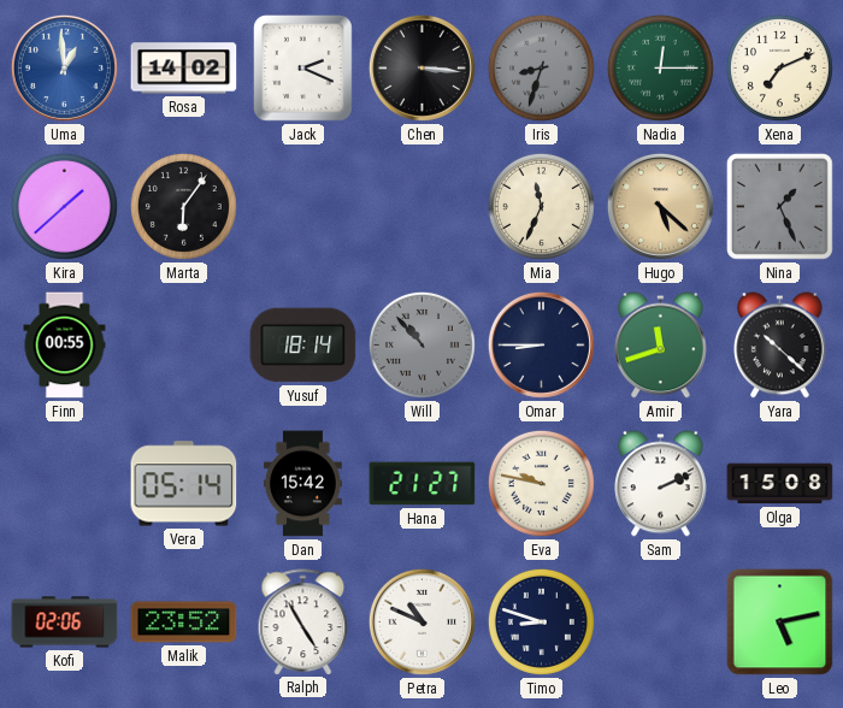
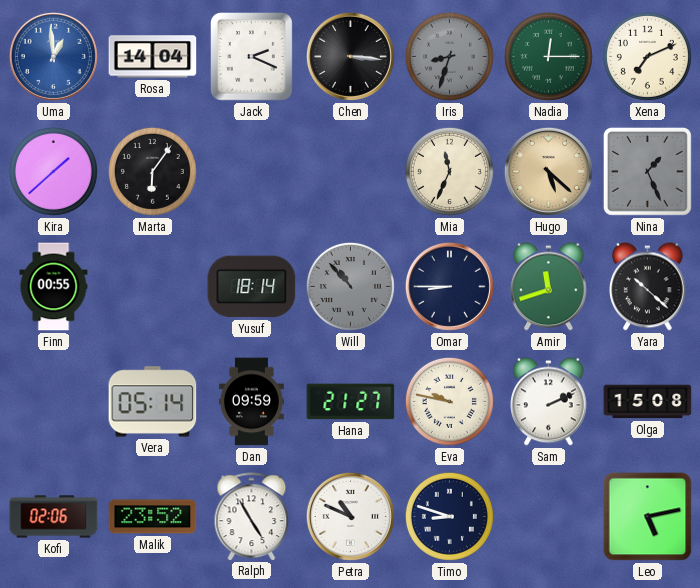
Rosa: 14:02 -> 14:04 (153, 57)
Dan: 15:42 -> 09:59 (251, 402)
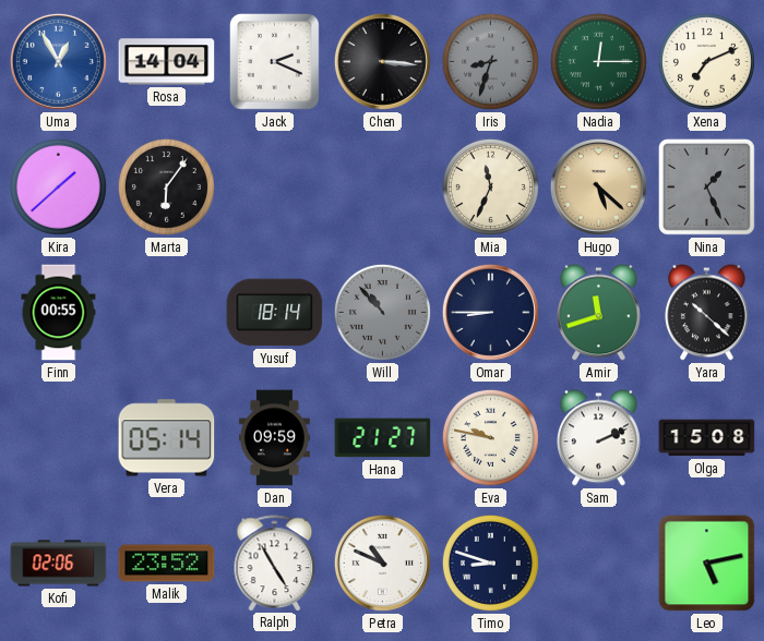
Uma: 12:59 -> 12:55 (58, 61)
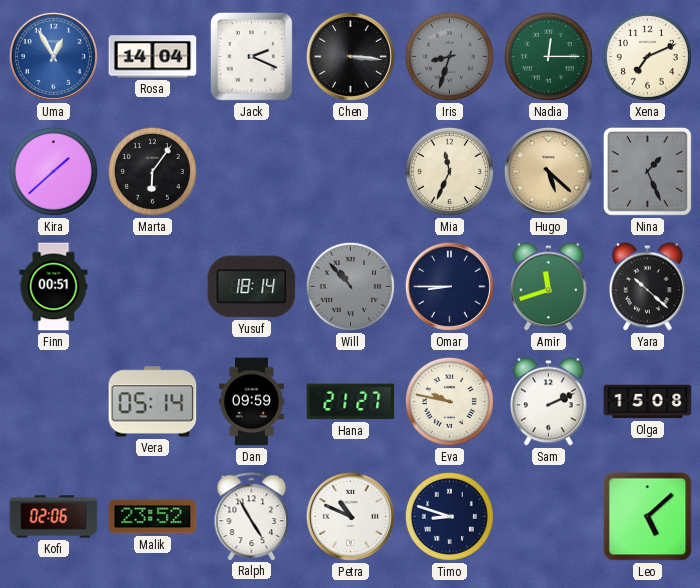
Finn: 00:55 -> 00:51 (54, 287)
Leo: 5:13 -> 5:08 (648, 517)
